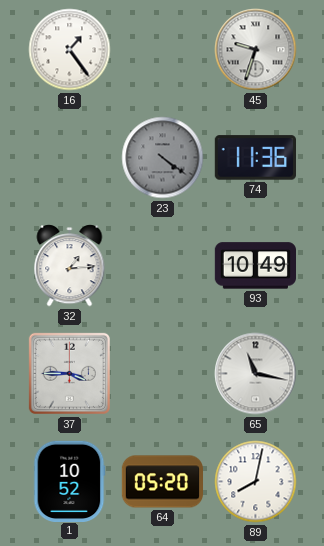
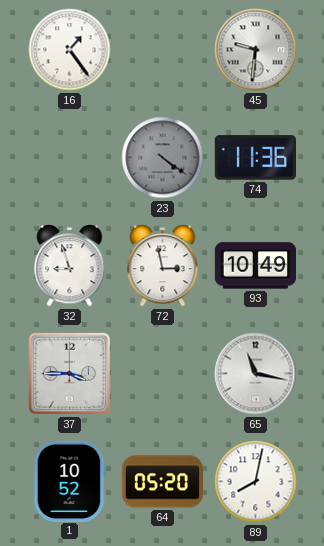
45: 9:33 -> 9:31 (256, 50)
32: 1:14 -> 8:57 (70, 266)
72: none -> 2:58 (163, 266)
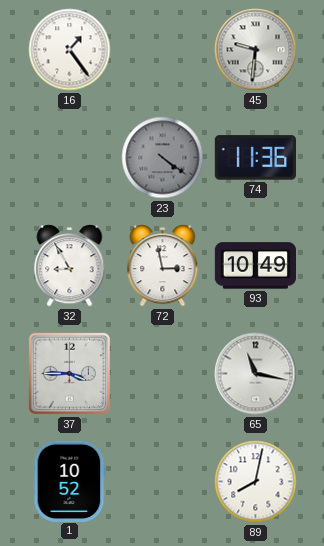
32: 8:57 -> 8:55 (70, 266)
64: 05:20 -> none (162, 482)
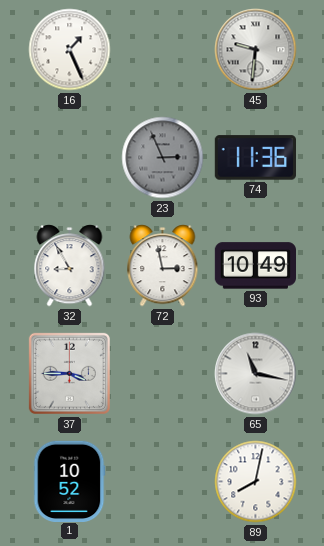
16: 1:24 -> 1:26 (70, 50)
23: 4:21 -> 2:56 (163, 158)
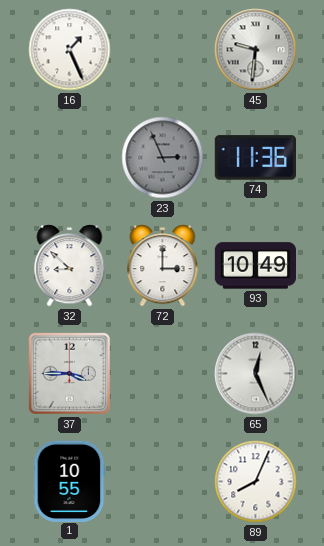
32: 8:55 -> 8:52 (70, 266)
72: 2:58 -> 3:00 (163, 266)
65: 11:17 -> 12:26 (256, 374)
1: 10:52 -> 10:55 (69, 481)
89: 8:02 -> 8:04 (256, 482)
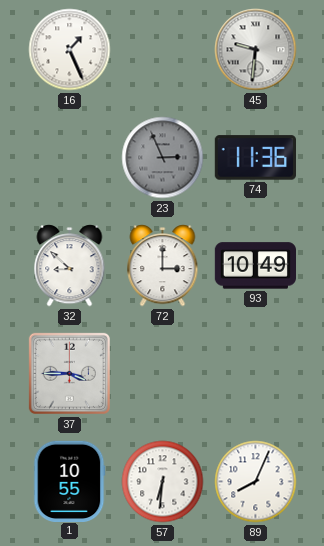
65: 12:26 -> none (256, 374)
57: none -> 6:31 (163, 482)
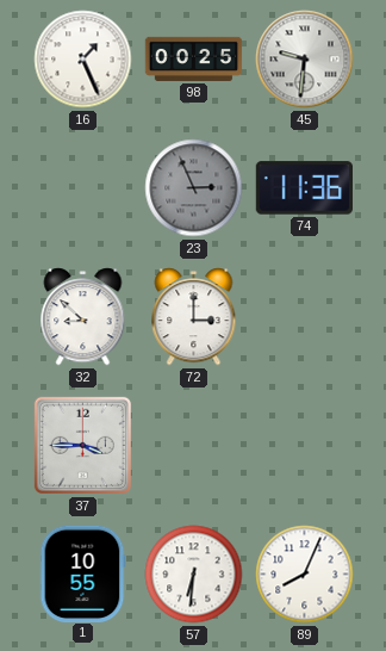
98: none -> 00:25 (194, 58)
93: 10:49 -> none (255, 266)
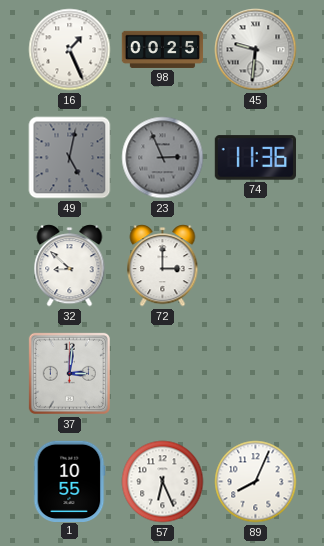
49: none -> 5:02 (70, 158)
37: 3:45 -> 3:01 (69, 373)
57: 6:31 -> 6:26 (163, 482)
